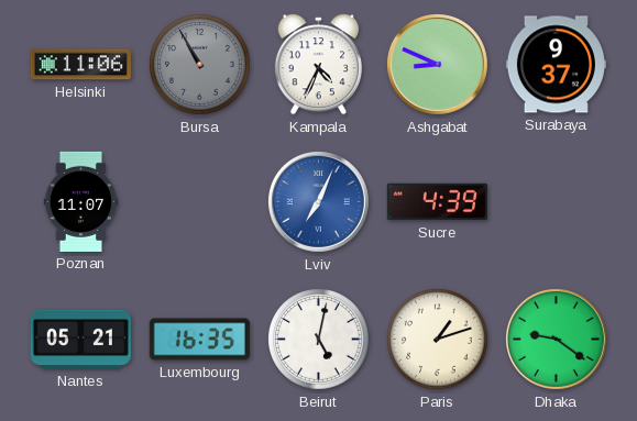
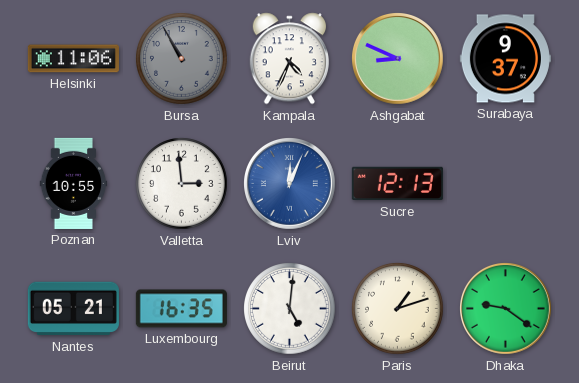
Poznan: 11:07 -> 10:55 (74, 183)
Valletta: none -> 2:59 (182, 184)
Lviv: 7:04 -> 12:04 (290, 184)
Sucre: 4:39 -> 12:13 (397, 184)
Beirut: 5:02 -> 5:01 (290, 309)
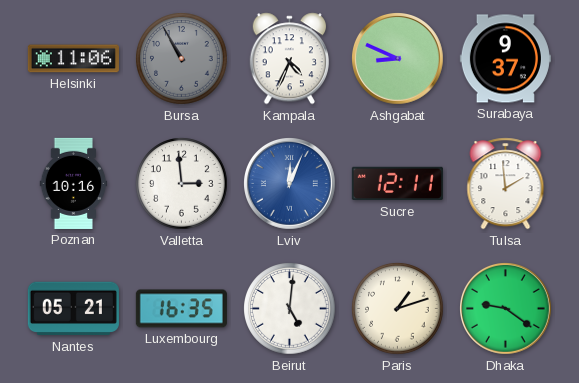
Poznan: 10:55 -> 10:16 (74, 183)
Sucre: 12:13 -> 12:11 (397, 184)
Tulsa: none -> 1:59 (506, 184)
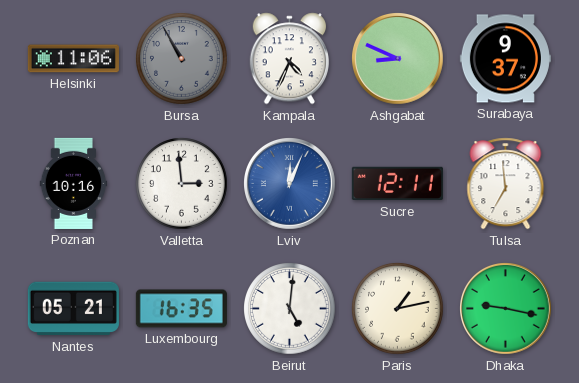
Tulsa: 1:59 -> 6:59 (506, 184)
Paris: 1:12 -> 1:13 (398, 309)
Dhaka: 9:21 -> 9:17 (506, 309)
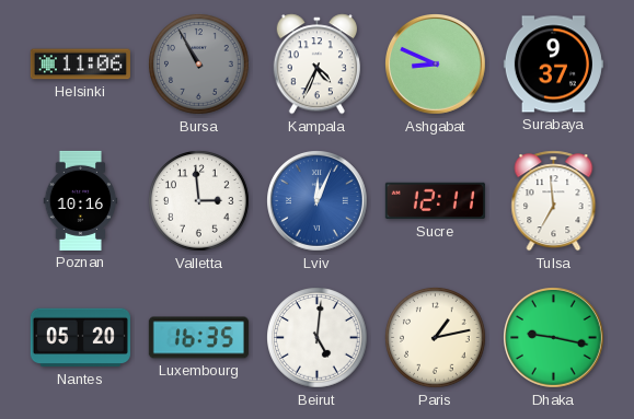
Nantes: 05:21 -> 05:20 (80, 338)
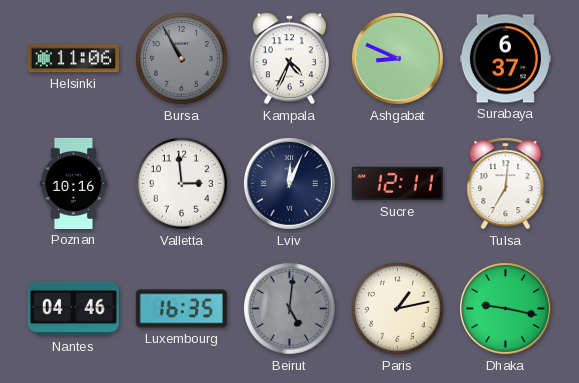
Surabaya: 9:37 -> 6:37 (505, 59)
Lviv dial: blue -> navy (290, 184)
Tulsa: 6:59 -> 7:01 (506, 184)
Nantes: 05:20 -> 04:46 (73, 309)
Beirut dial: white -> grey (290, 309)
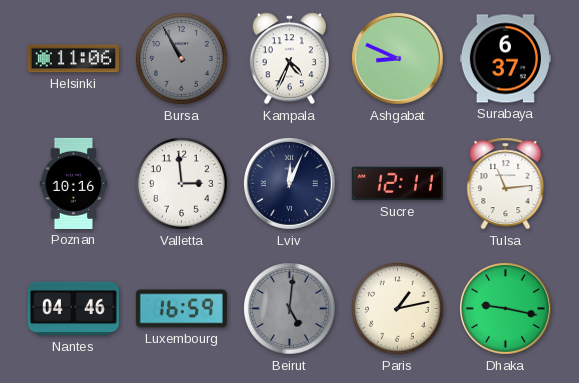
Tulsa: 7:01 -> 11:14 (506, 184)
Luxembourg: 16:35 -> 16:59 (181, 309)
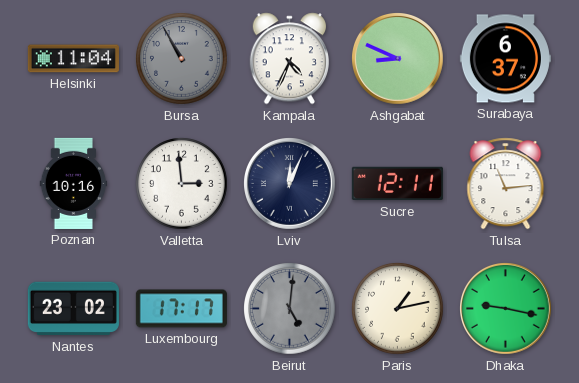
Helsinki: 11:06 -> 11:04 (73, 59)
Nantes: 04:46 -> 23:02 (73, 309)
Luxembourg: 16:59 -> 17:17 (181, 309)
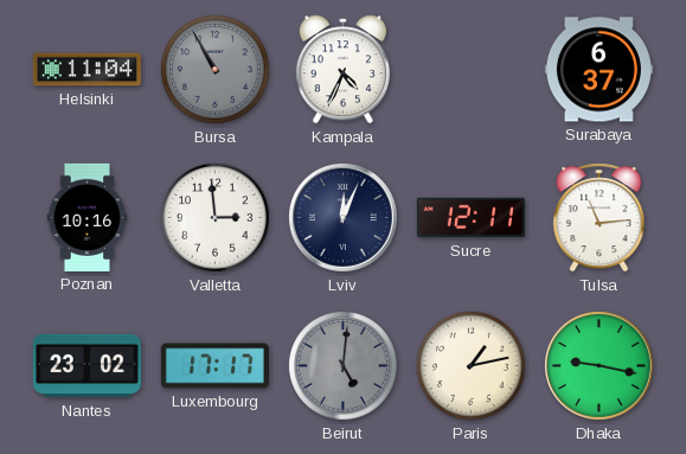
Ashgabat: 8:49 -> none (398, 59)
